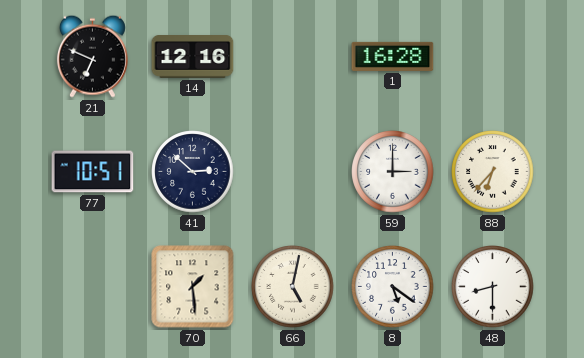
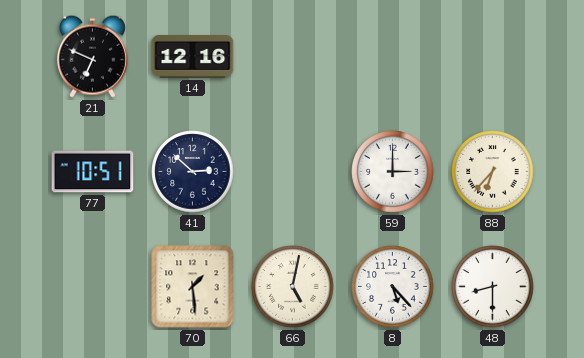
1: 16:28 -> none (393, 56)
8: 5:21 -> 5:23 (393, 287)
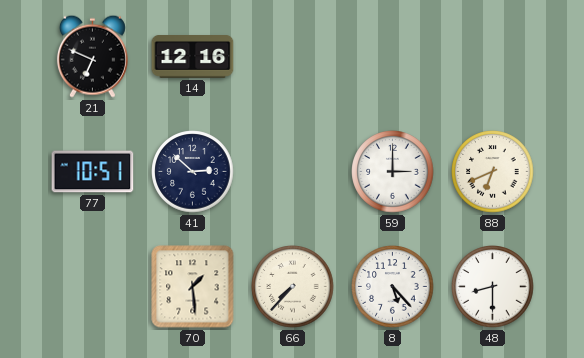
88: 6:37 -> 6:41 (493, 172)
66: 5:02 -> 7:37 (293, 287)
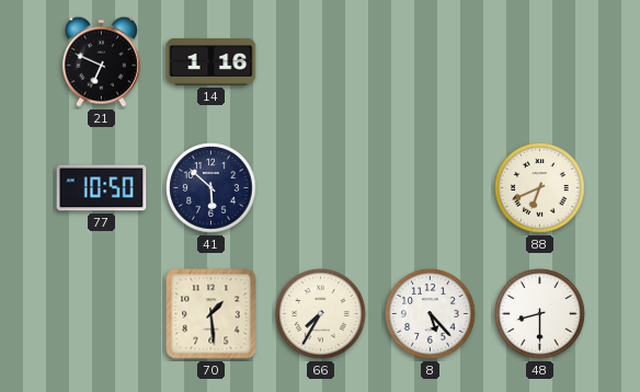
14: 12:16 -> 1:16 (212, 62)
77: 10:51 -> 10:50 (102, 188)
41: 2:52 -> 5:52 (212, 188)
59: 3:00 -> none (393, 172)
66: 7:37 -> 7:35 (321, 314)
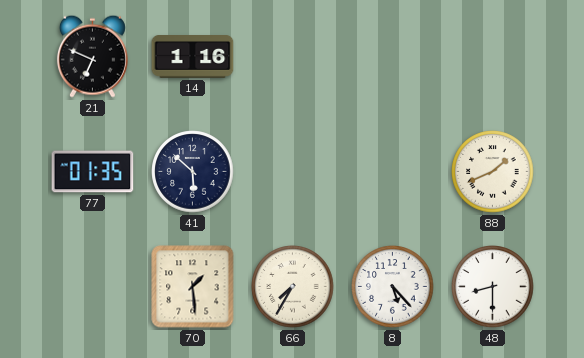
77: 10:50 -> 01:35 (93, 172)
88: 6:41 -> 1:41 (493, 172)
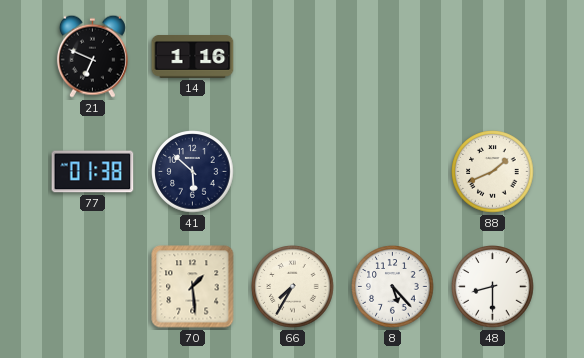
77: 01:35 -> 01:38 (93, 172)
